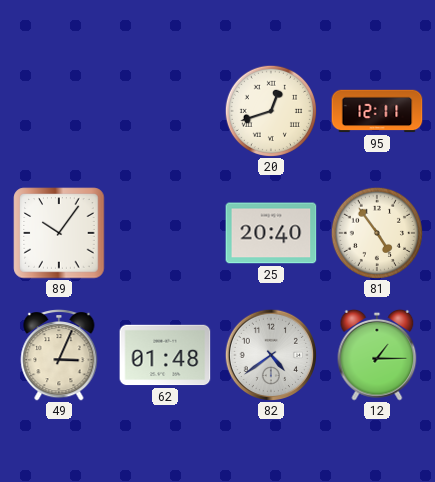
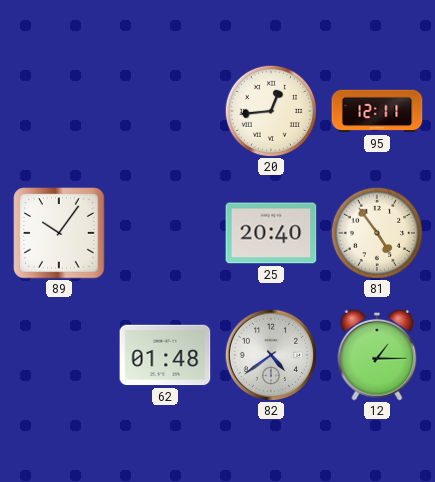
20: 12:42 -> 12:44 (270, 110)
49: 3:04 -> none (59, 356)
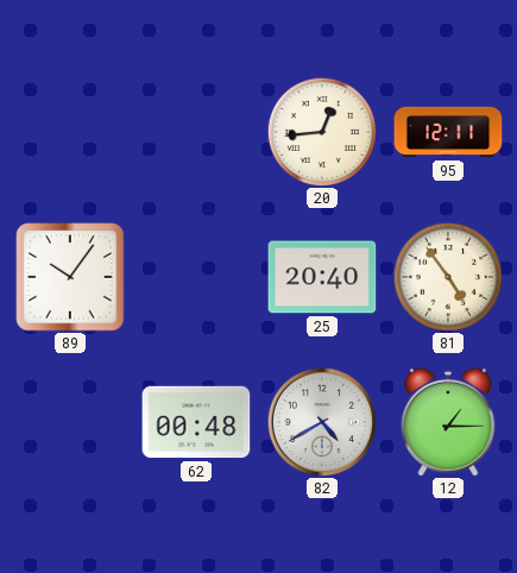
62: 01:48 -> 00:48 (196, 422)
82: 4:39 -> 4:40 (322, 422)
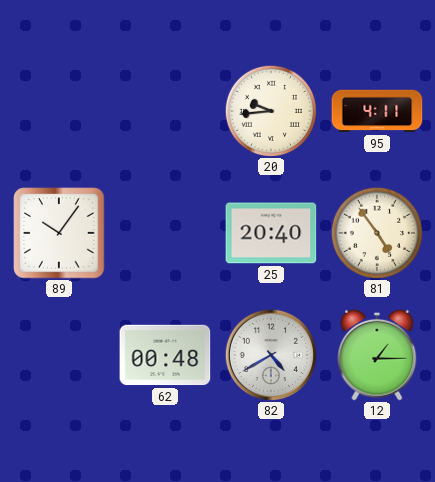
20: 12:44 -> 9:44 (270, 110)
95: 12:11 -> 4:11 (377, 111)
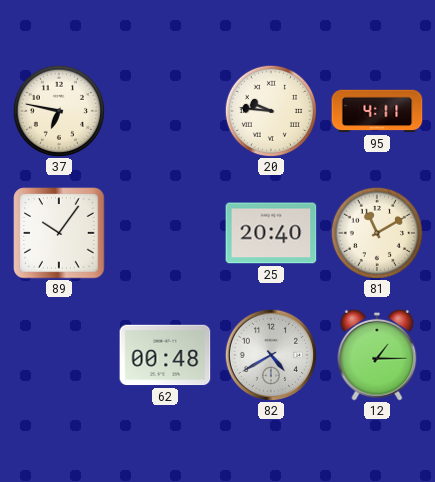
37: none -> 6:47 (58, 110)
20: 9:44 -> 9:46 (270, 110)
81: 4:54 -> 11:10 (376, 232)
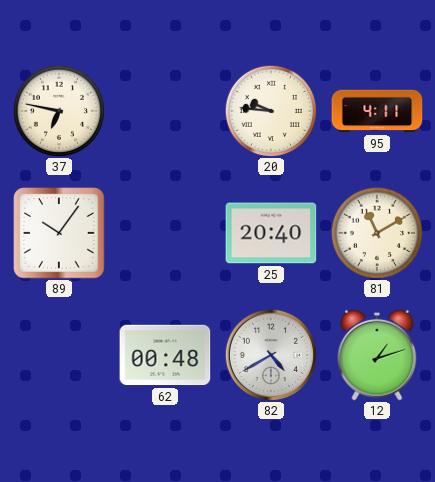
12: 1:15 -> 1:12 (377, 355)
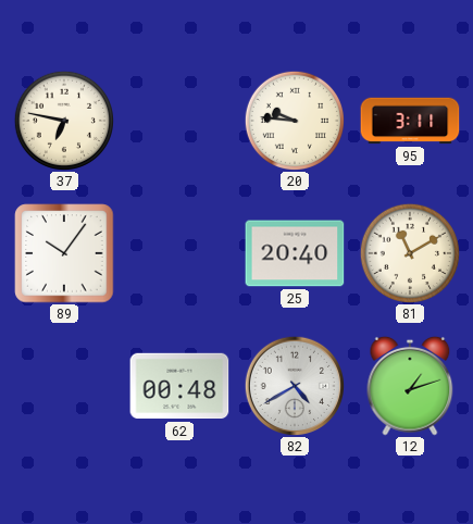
95: 4:11 -> 3:11 (410, 121)
